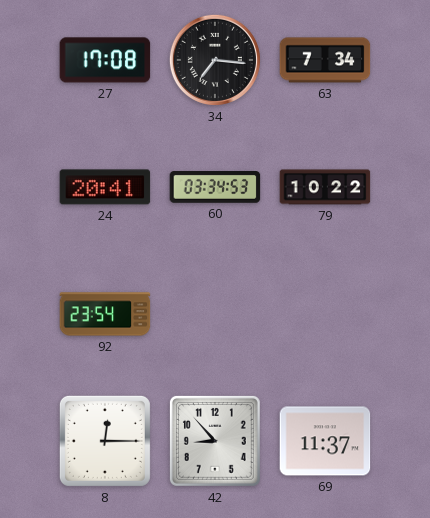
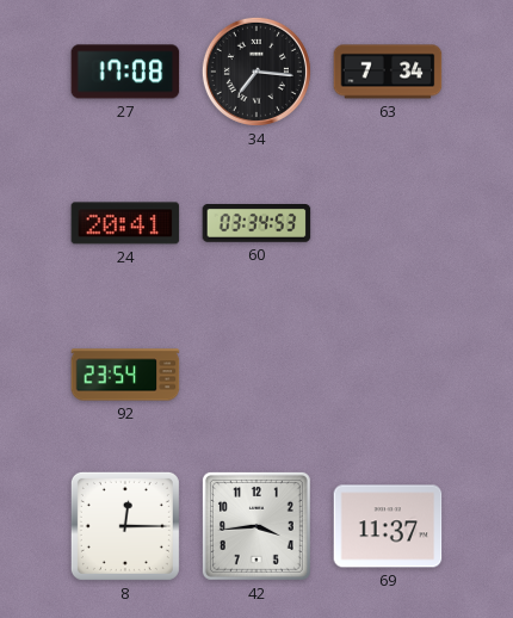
79: 10:22 -> none (325, 187)
42: 8:53 -> 3:44 (256, 526)
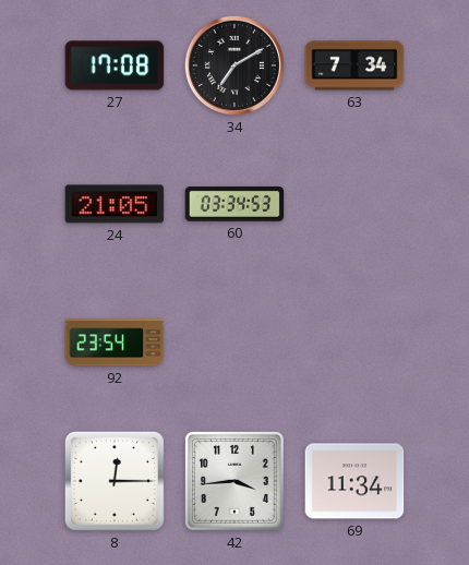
34: 7:16 -> 7:10 (234, 65)
24: 20:41 -> 21:05 (115, 204)
69: 11:37 -> 11:34 (354, 481)
